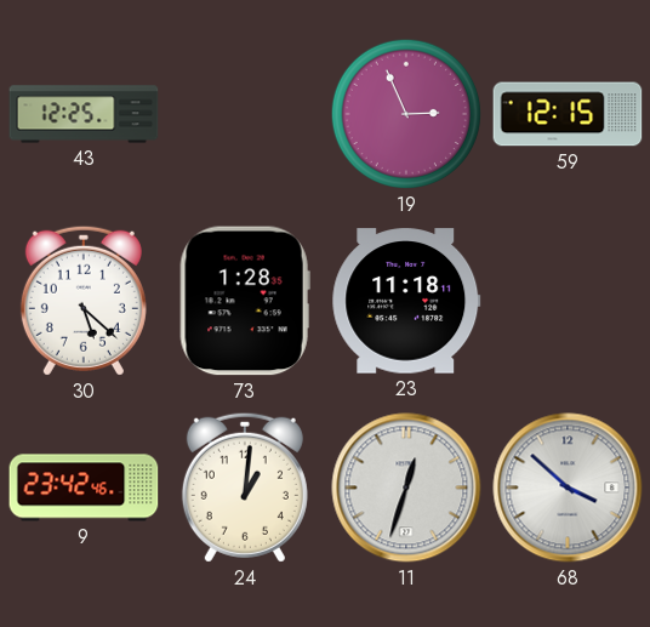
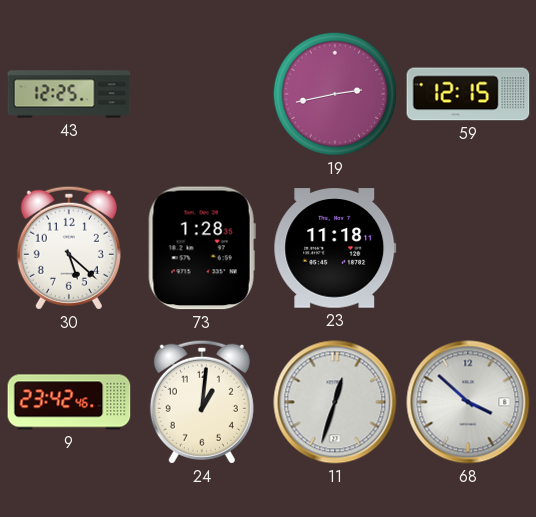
19: 2:56 -> 2:43 (335, 94)
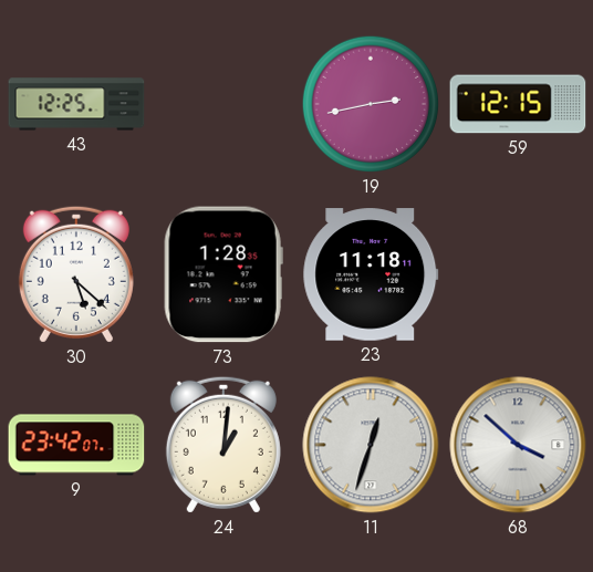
9: 23:42:46 -> 23:42:07 (76, 445)
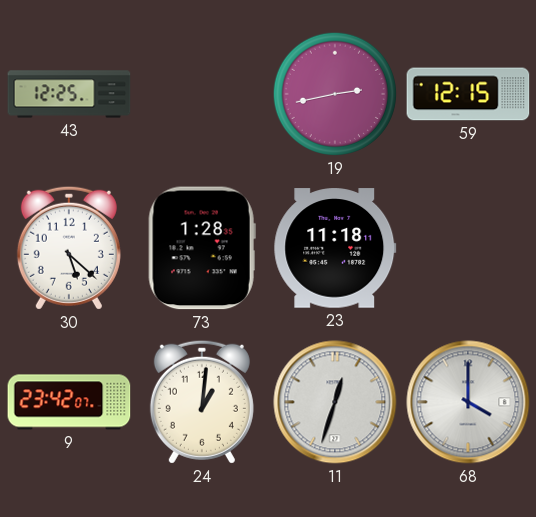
68: 3:52 -> 4:00 (468, 402)
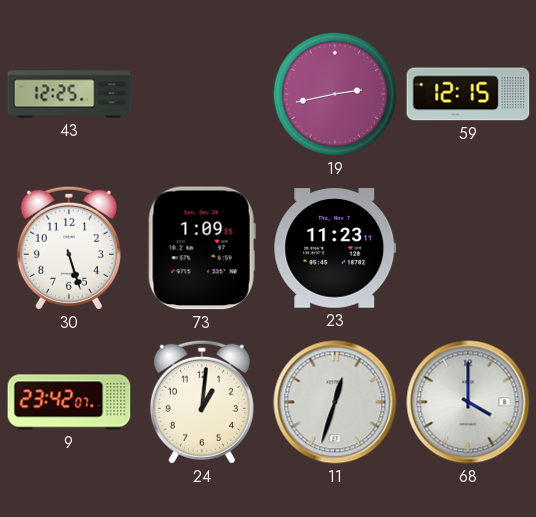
30: 5:22 -> 5:27 (69, 248)
73: 1:28 -> 1:09 (202, 248)
23: 11:18 -> 11:23 (335, 248)
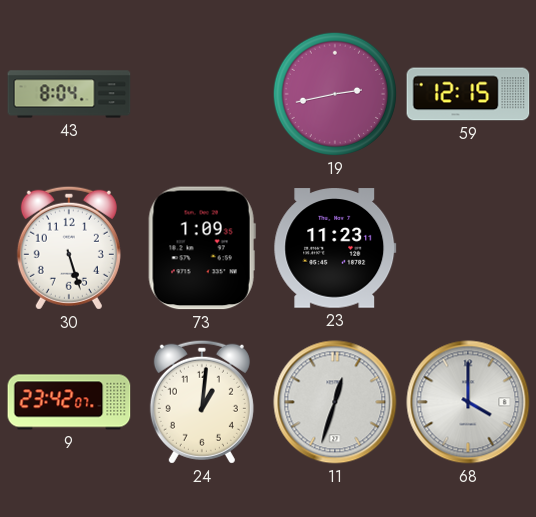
43: 12:25 -> 8:04 (69, 94)
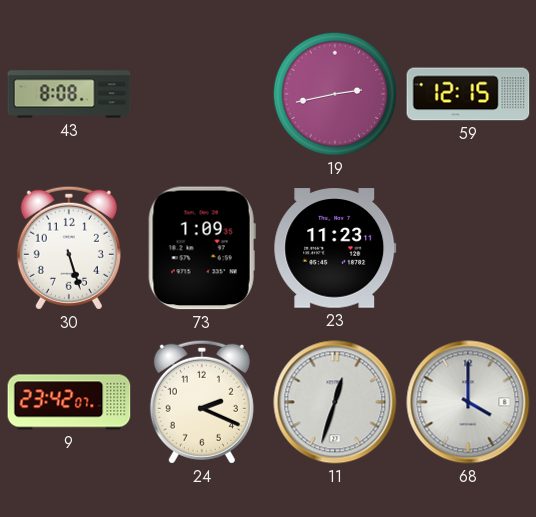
43: 8:04 -> 8:08 (69, 94)
24: 1:01 -> 2:19 (202, 402)
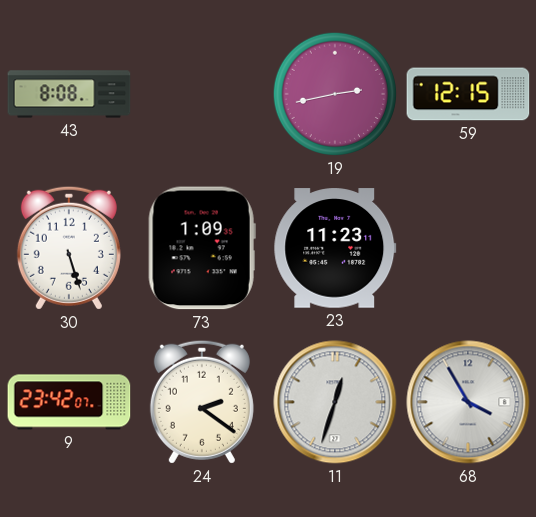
24: 2:19 -> 2:21 (202, 402)
68: 4:00 -> 3:55 (468, 402)
